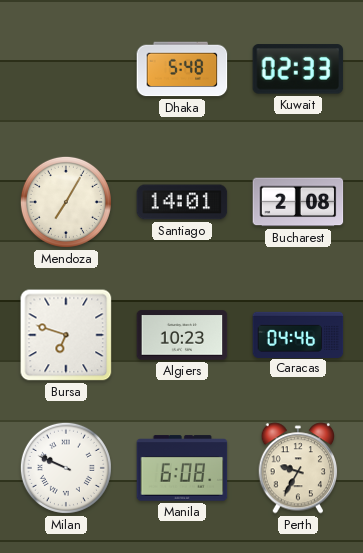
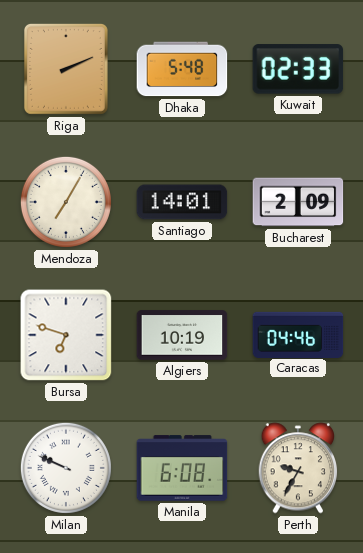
Riga: none -> 2:11 (66, 69)
Bucharest: 2:08 -> 2:09 (298, 202)
Algiers: 10:23 -> 10:19 (182, 335)
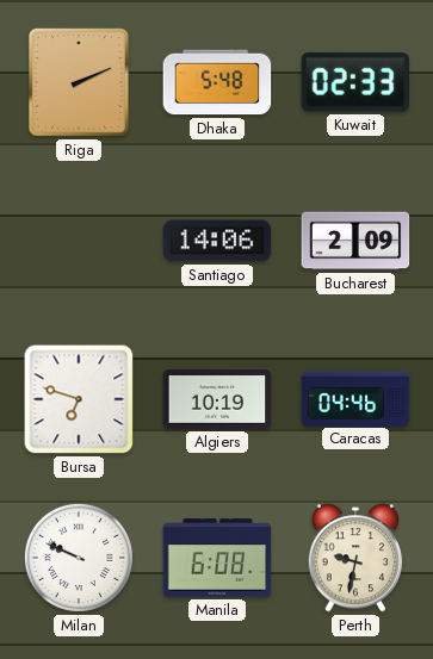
Mendoza: 7:05 -> none (66, 202)
Santiago: 14:01 -> 14:06 (217, 241)
Perth: 9:35 -> 9:32 (355, 558)
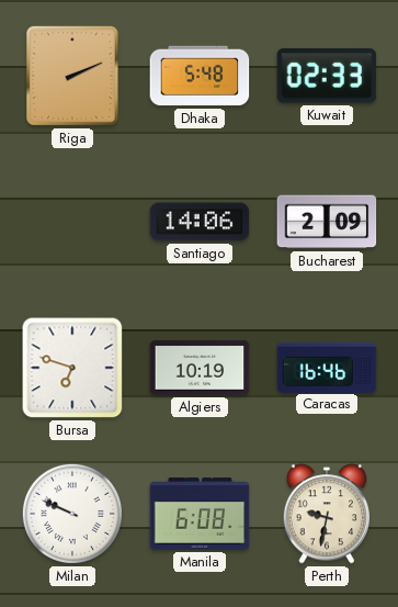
Caracas: 04:46 -> 16:46 (327, 367)
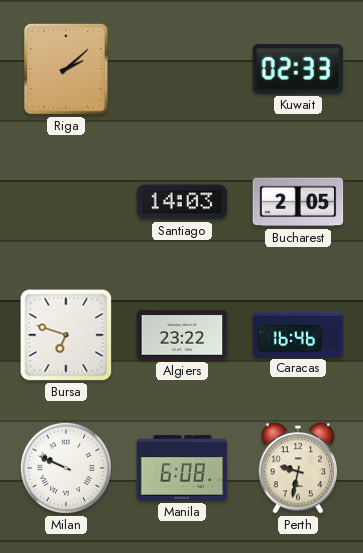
Riga: 2:11 -> 2:08 (66, 69)
Dhaka: 5:48 -> none (200, 76)
Santiago: 14:06 -> 14:03 (182, 202)
Bucharest: 2:09 -> 2:05 (298, 202)
Algiers: 10:19 -> 23:22 (182, 335)
